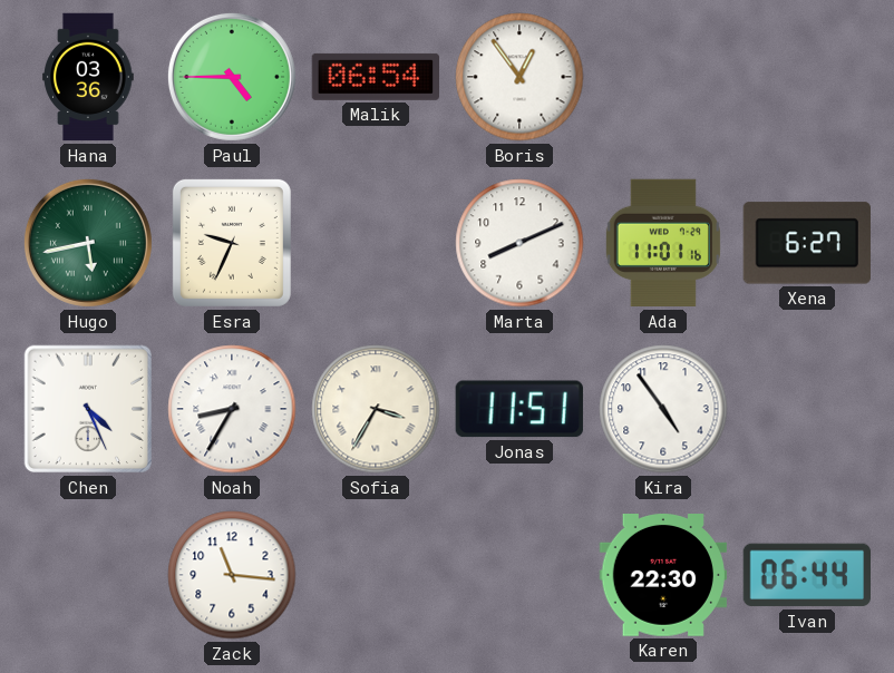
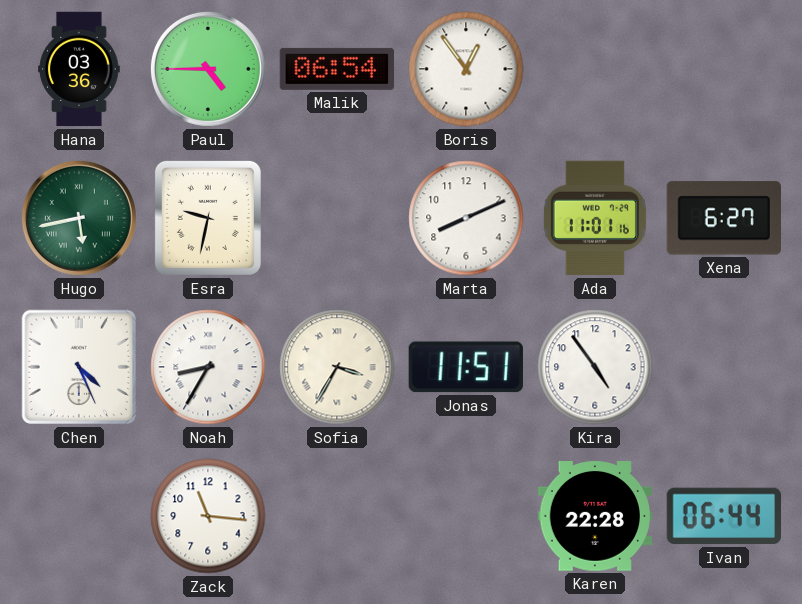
Esra: 9:34 -> 9:32 (208, 218)
Karen: 22:30 -> 22:28 (594, 517)
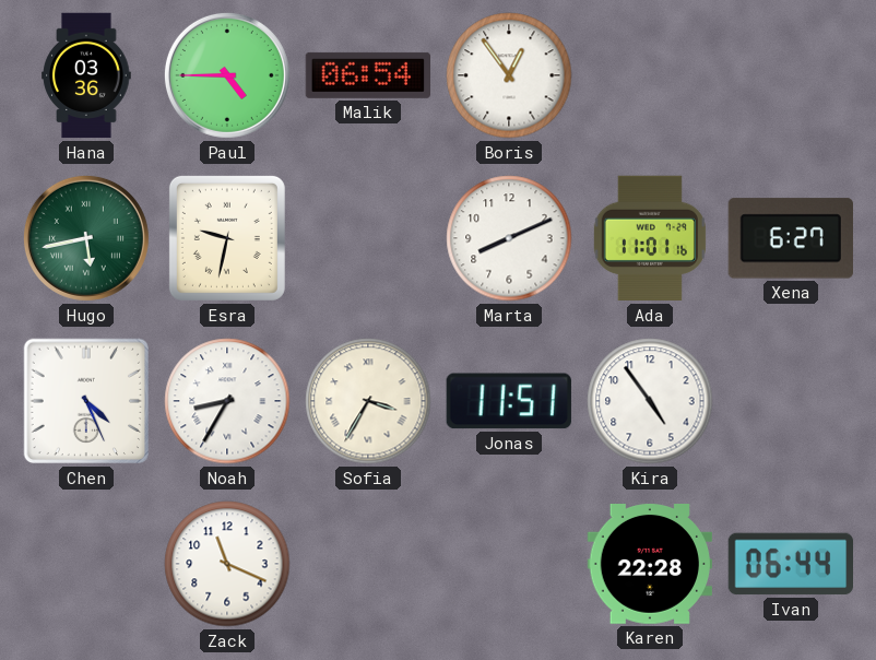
Zack: 11:16 -> 11:19 (227, 564)
